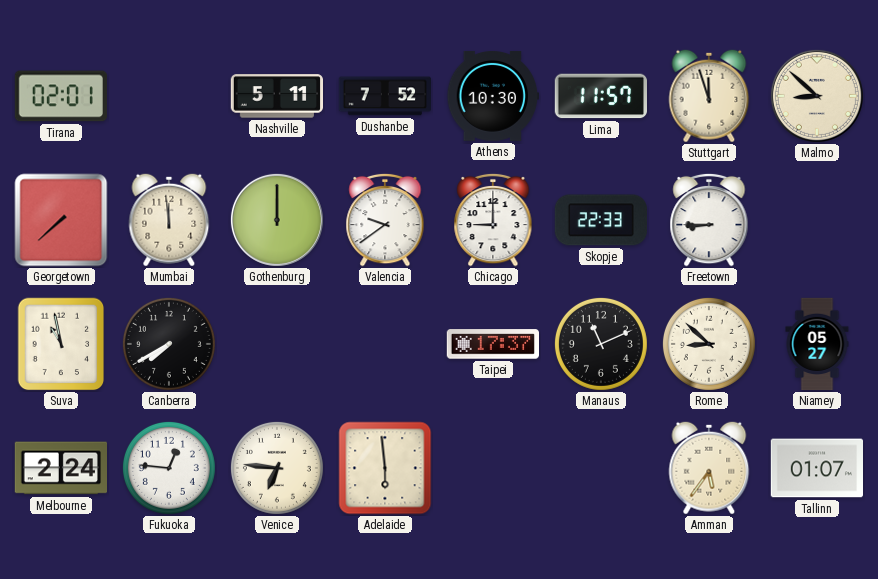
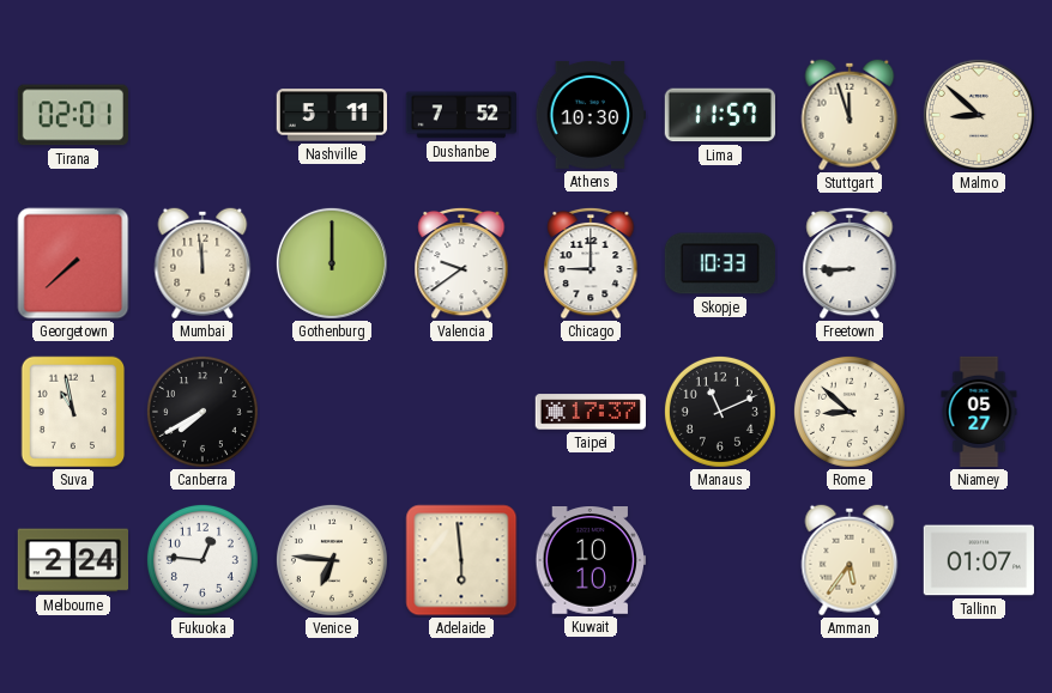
Skopje: 22:33 -> 10:33 (720, 263)
Kuwait: none -> 10:10 (590, 561)
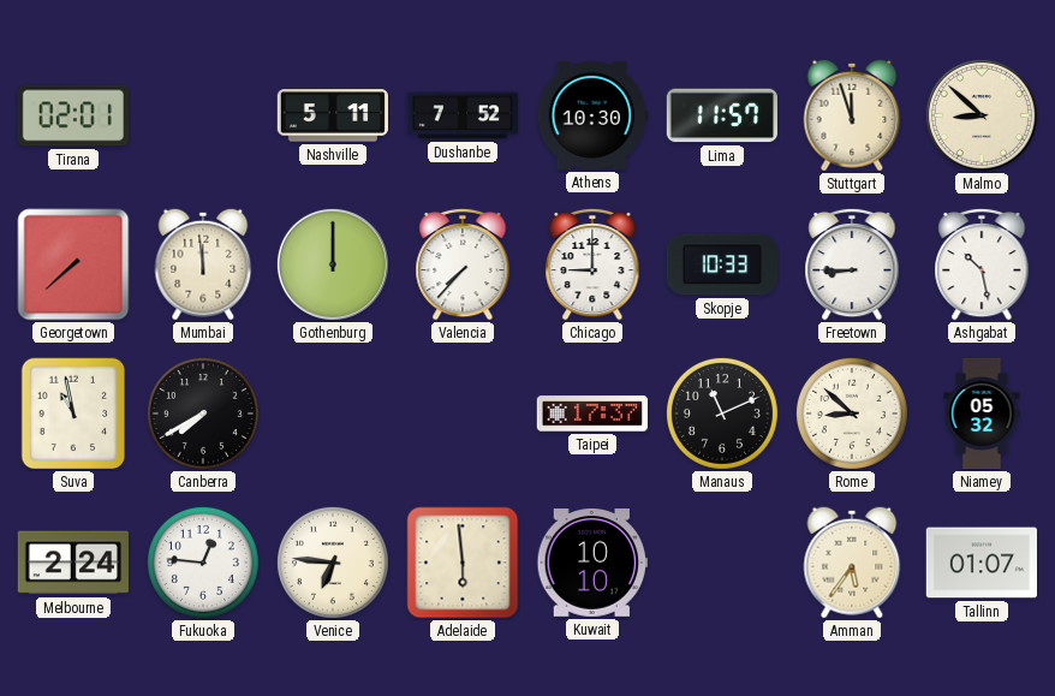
Valencia: 9:39 -> 7:37 (463, 264)
Ashgabat: none -> 10:28 (982, 264)
Niamey: 05:27 -> 05:32 (982, 414)
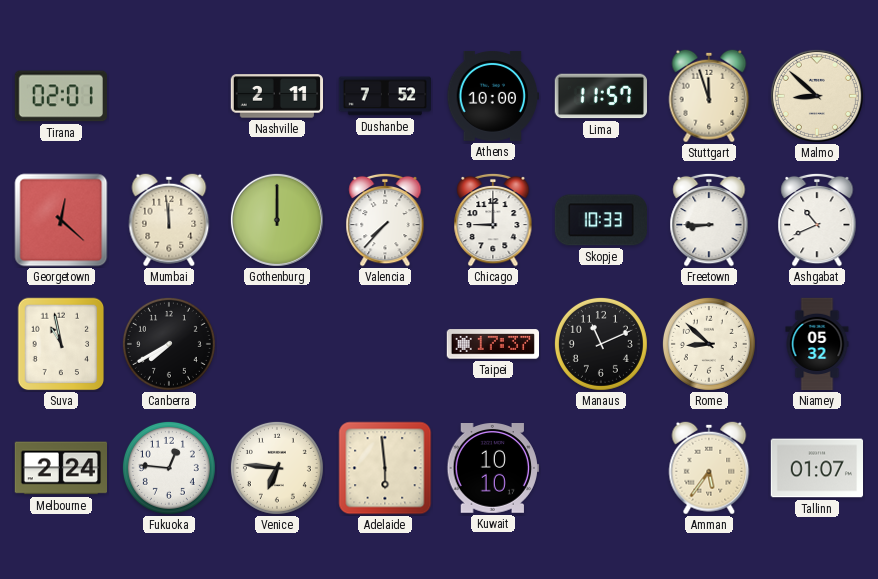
Nashville: 5:11 -> 2:11 (276, 96)
Athens: 10:30 -> 10:00 (492, 97)
Georgetown: 7:38 -> 12:22 (61, 220)
Ashgabat: 10:28 -> 10:41 (817, 220)
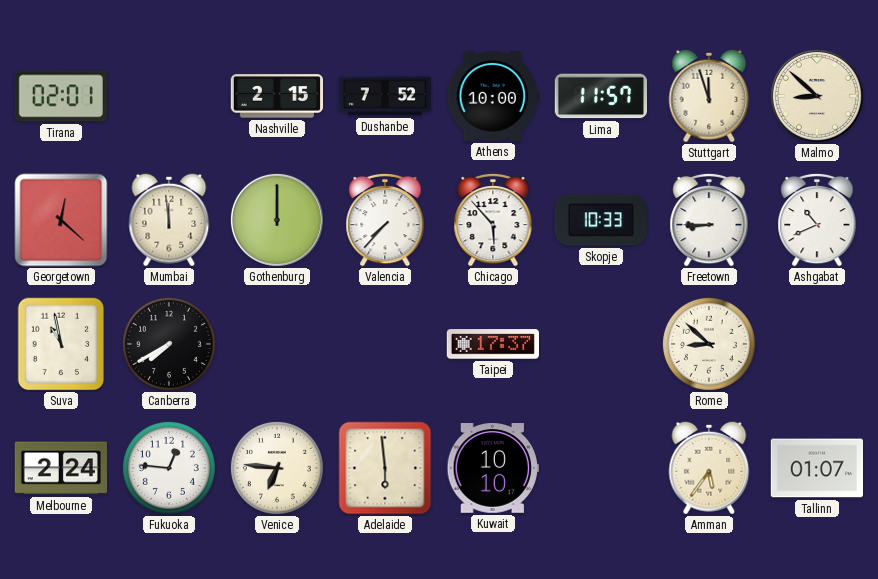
Nashville: 2:11 -> 2:15 (276, 96)
Chicago: 9:00 -> 5:53 (493, 220)
Manaus: 11:11 -> none (601, 344)
Niamey: 05:32 -> none (817, 344)
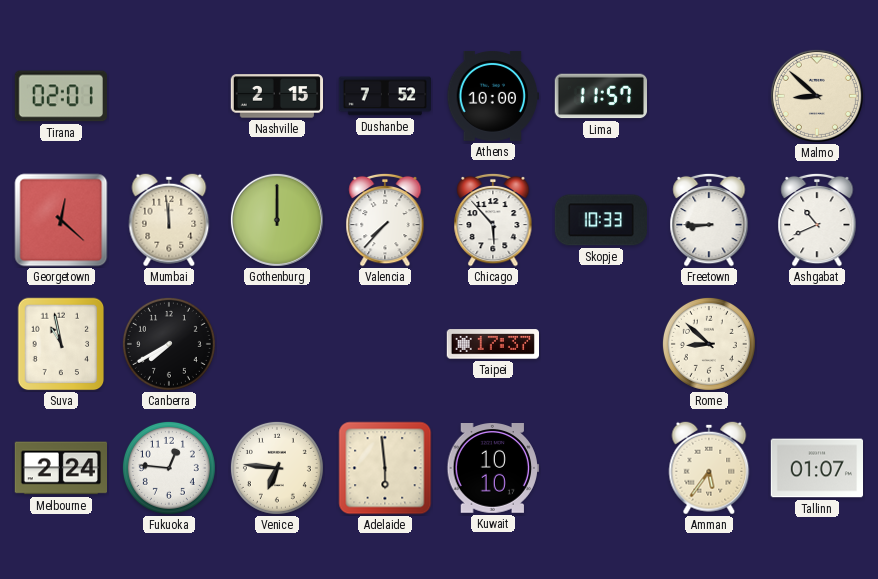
Stuttgart: 11:57 -> none (709, 96)
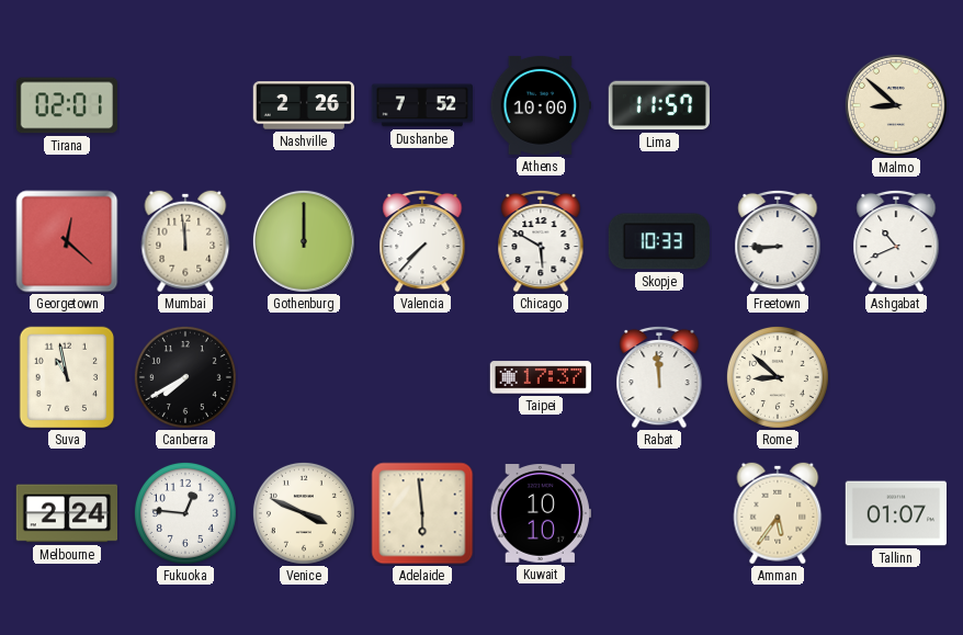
Nashville: 2:15 -> 2:26 (303, 105)
Chicago: 5:53 -> 5:50 (541, 241)
Rabat: none -> 11:59 (659, 377)
Venice: 6:46 -> 3:49 (304, 513)
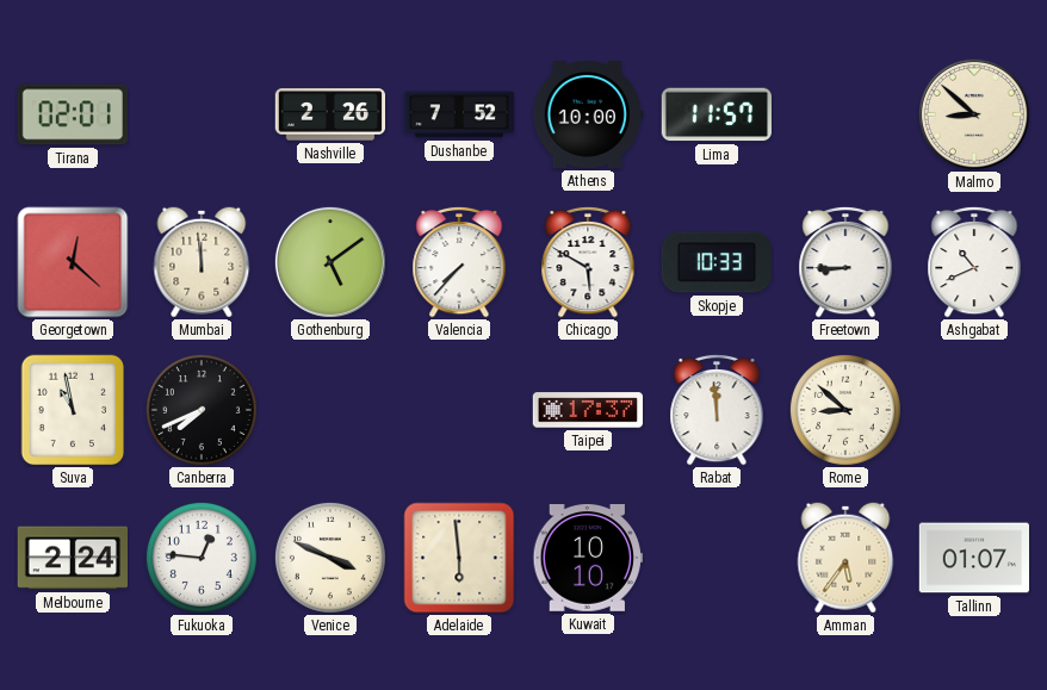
Gothenburg: 12:00 -> 5:09 (330, 262)
Canberra: 7:40 -> 7:41 (202, 410)
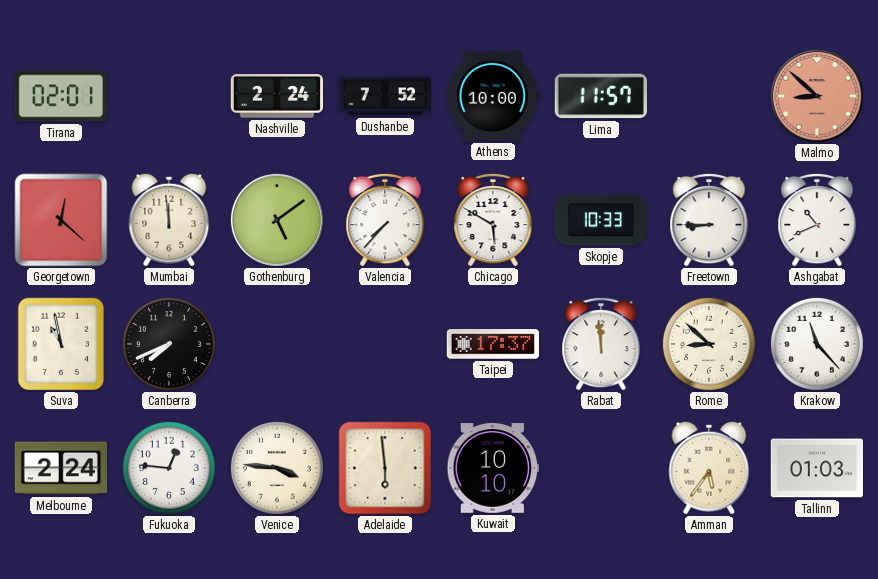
Nashville: 2:26 -> 2:24 (276, 96)
Malmo dial: cream -> salmon (817, 96)
Krakow: none -> 11:23 (817, 344)
Venice: 3:49 -> 3:46 (277, 468)
Tallinn: 01:07 -> 01:03 (816, 468)
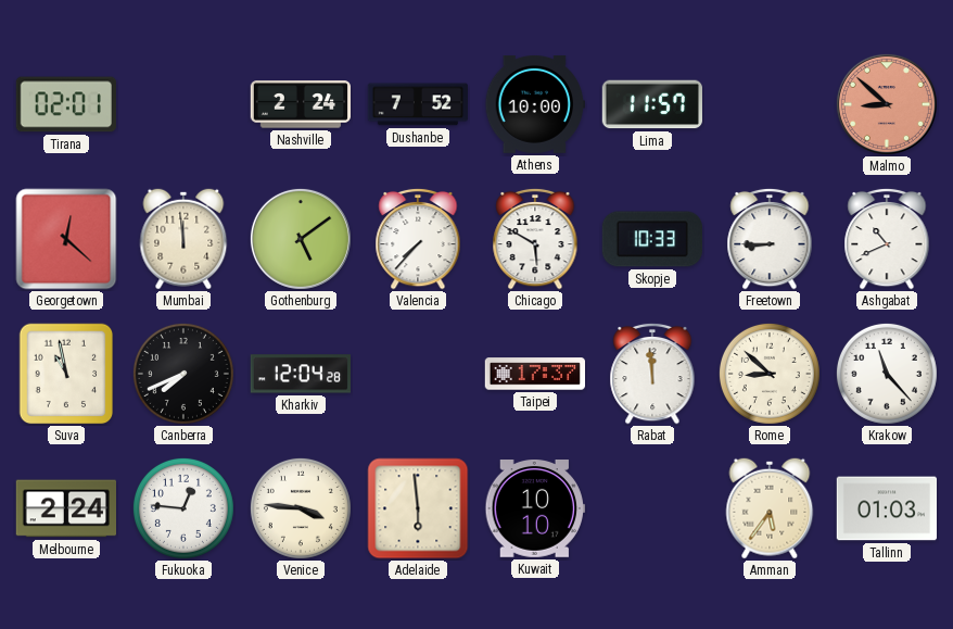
Kharkiv: none -> 12:04 (300, 374)
